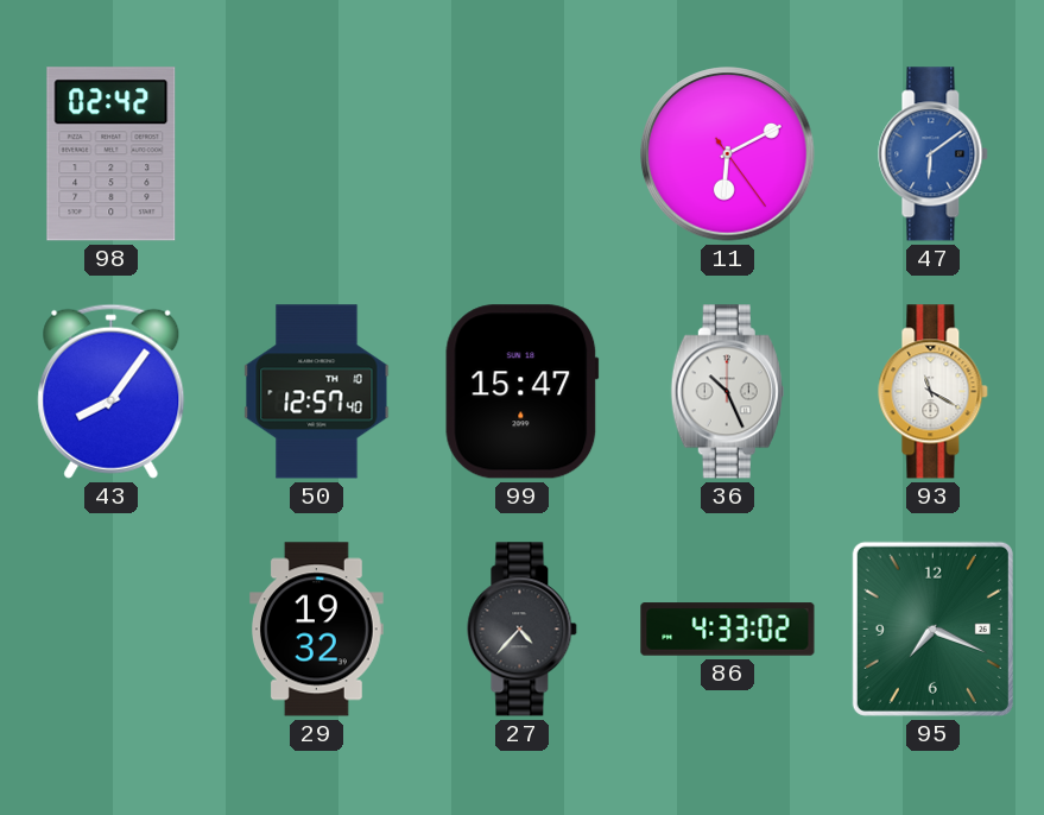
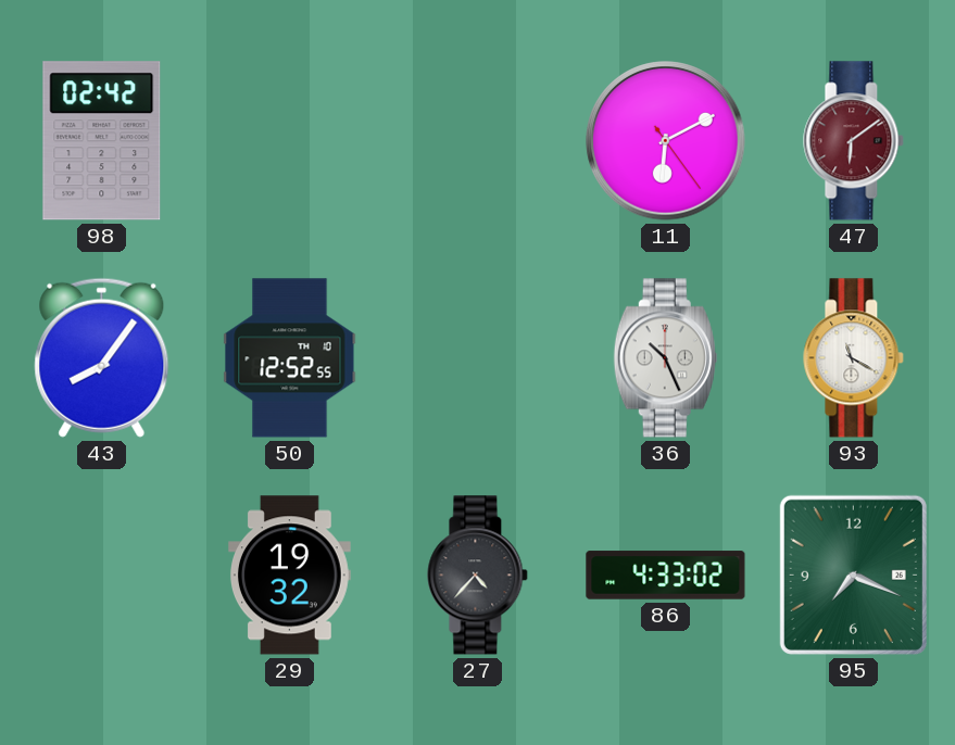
47 dial: blue -> burgundy (854, 141)
50: 12:57 -> 12:52 (290, 358)
99: 15:47 -> none (523, 392)
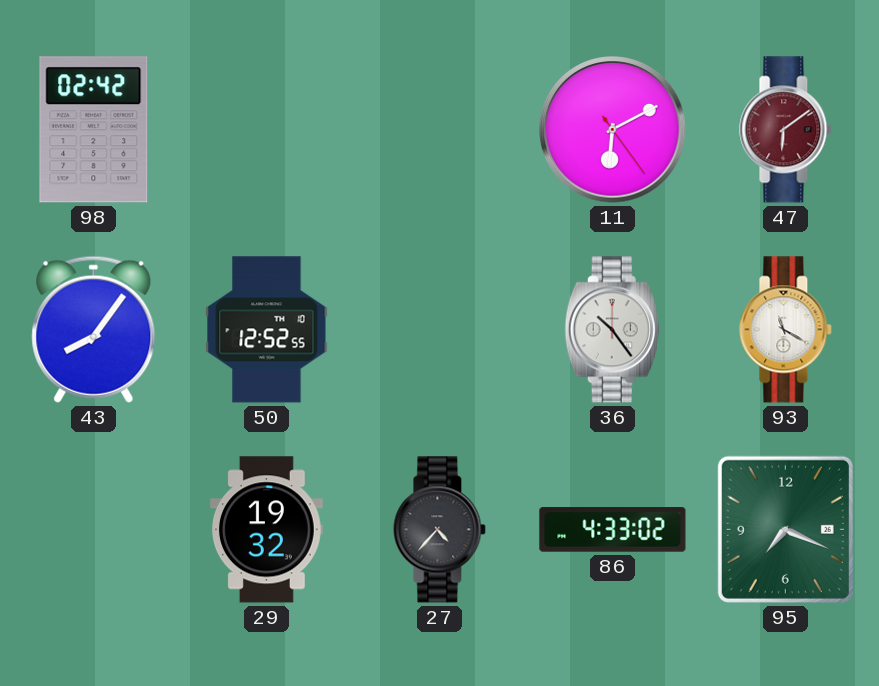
36: 10:26 -> 10:24 (612, 330)
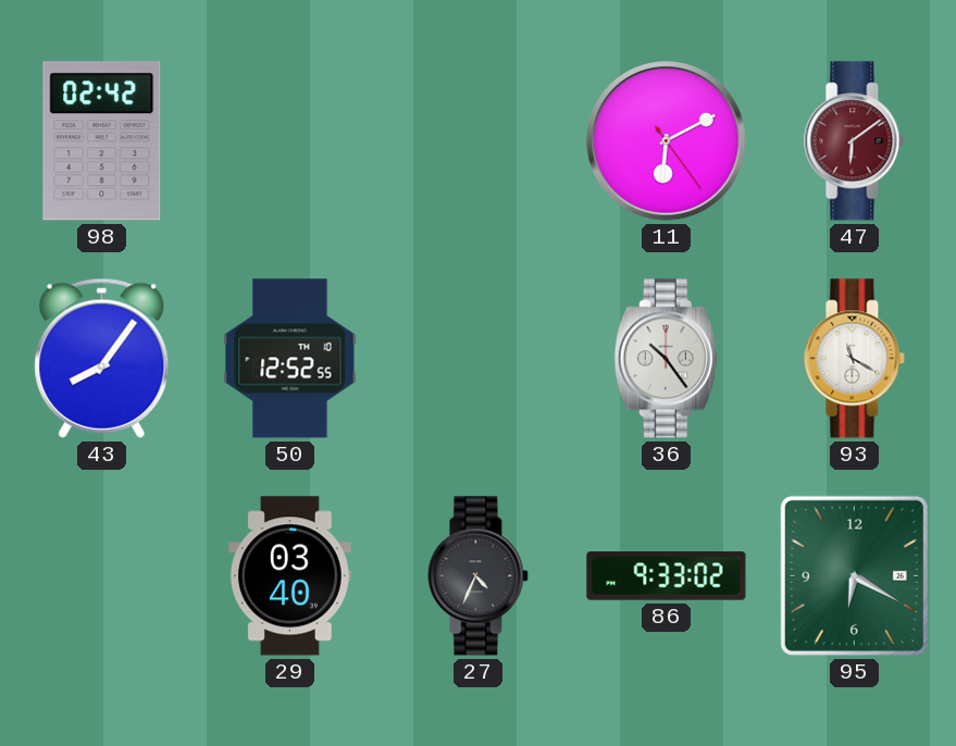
29: 19:32 -> 03:40 (290, 576)
27: 4:37 -> 4:34 (479, 576)
86: 4:33 -> 9:33 (667, 576)
95: 7:19 -> 6:20 (854, 575)
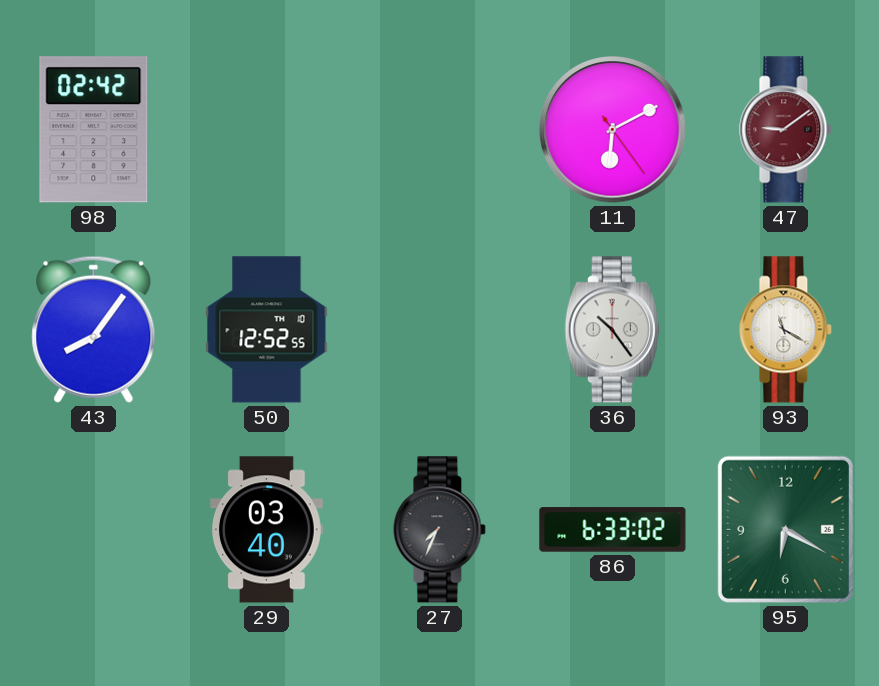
47: 6:09 -> 9:09 (786, 130)
27: 4:34 -> 7:34 (440, 530)
86: 9:33 -> 6:33 (613, 530)
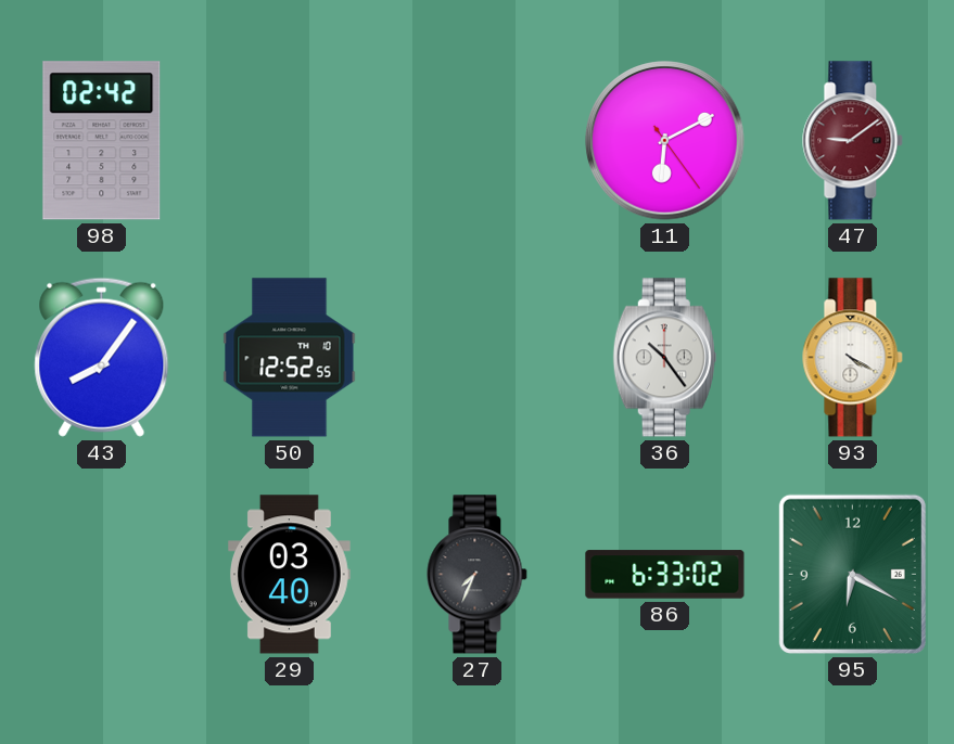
93: 11:20 -> 4:20 (853, 358)
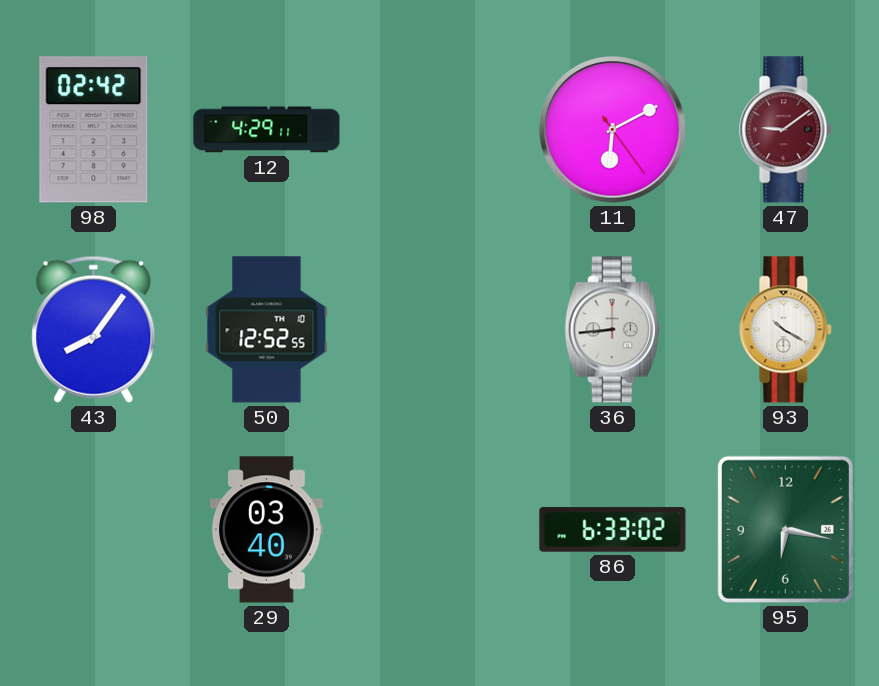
12: none -> 4:29 (267, 130)
36: 10:24 -> 8:44 (612, 330)
93: 4:20 -> 10:20 (786, 330)
27: 7:34 -> none (478, 575)
95: 6:20 -> 6:17 (785, 529)
